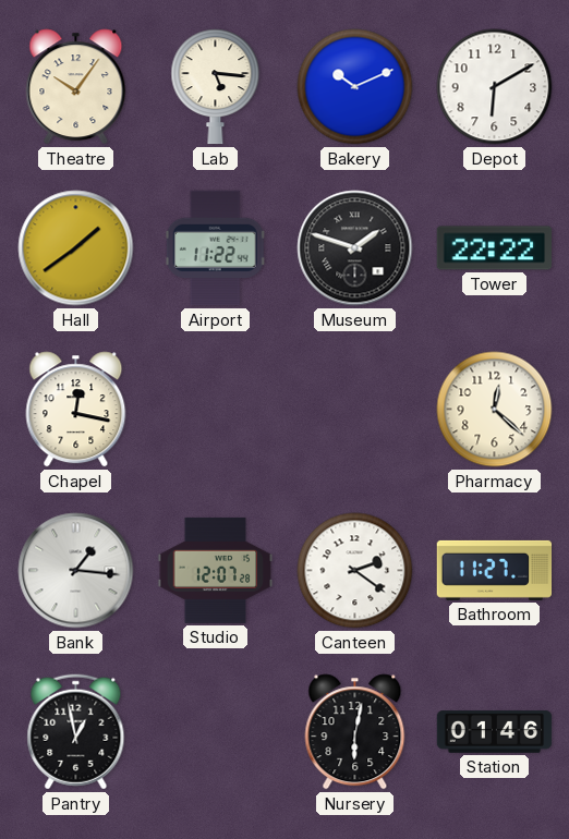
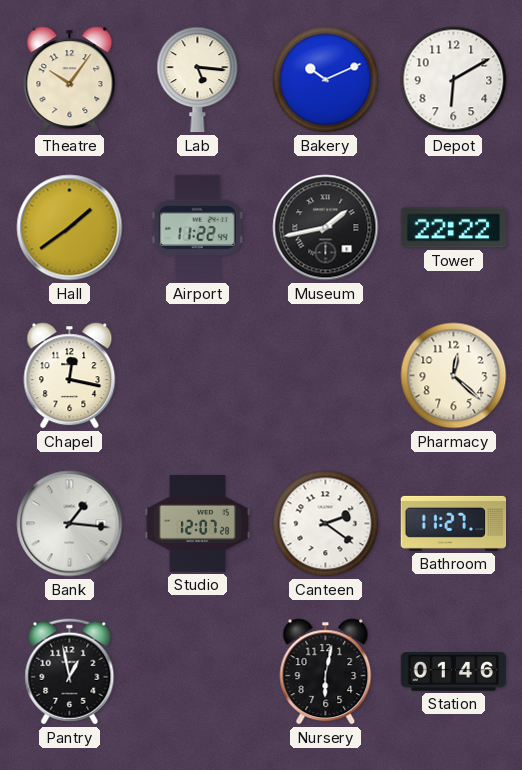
Museum: 1:48 -> 1:43 (326, 228)
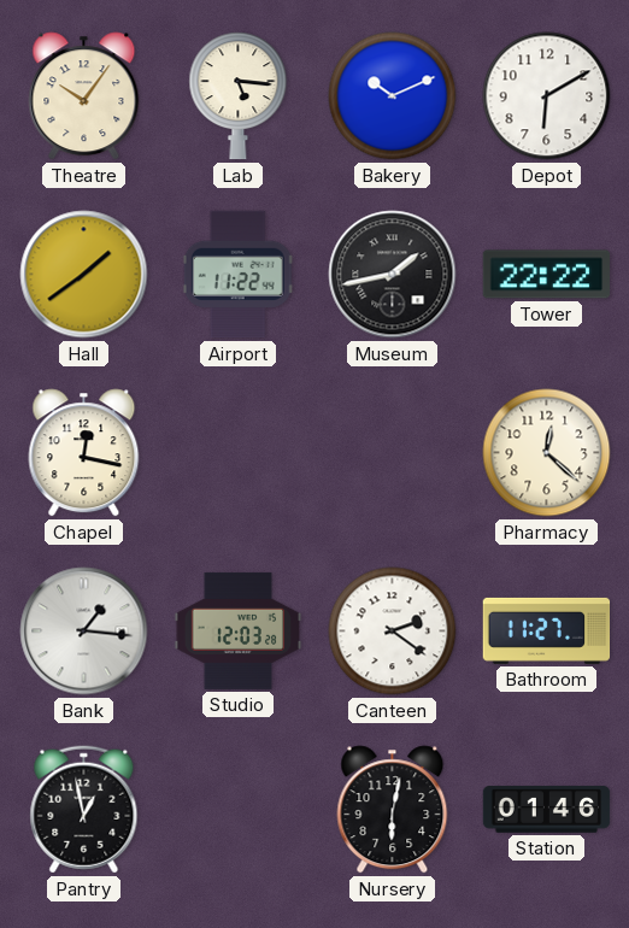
Studio: 12:07 -> 12:03 (239, 630)
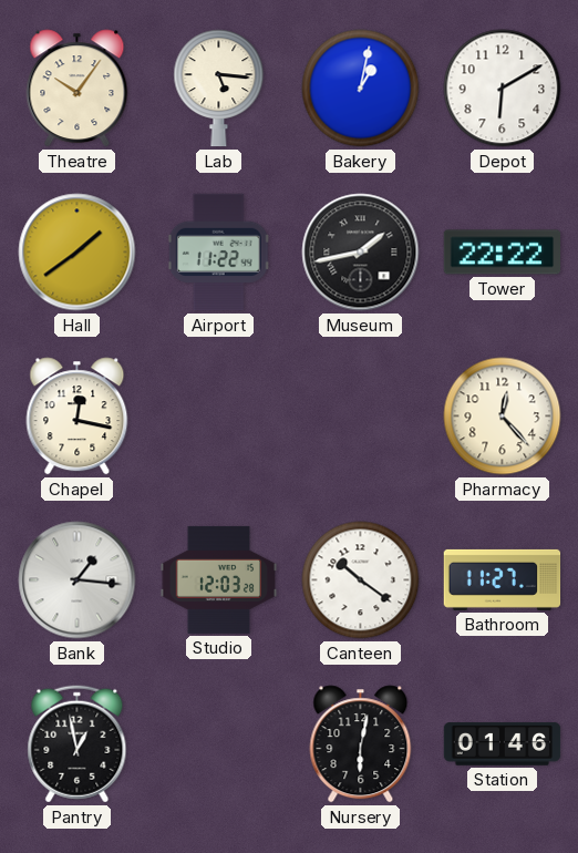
Bakery: 10:11 -> 1:02 (361, 89)
Pharmacy: 12:22 -> 12:23 (503, 417)
Canteen: 2:21 -> 10:21 (361, 580)
